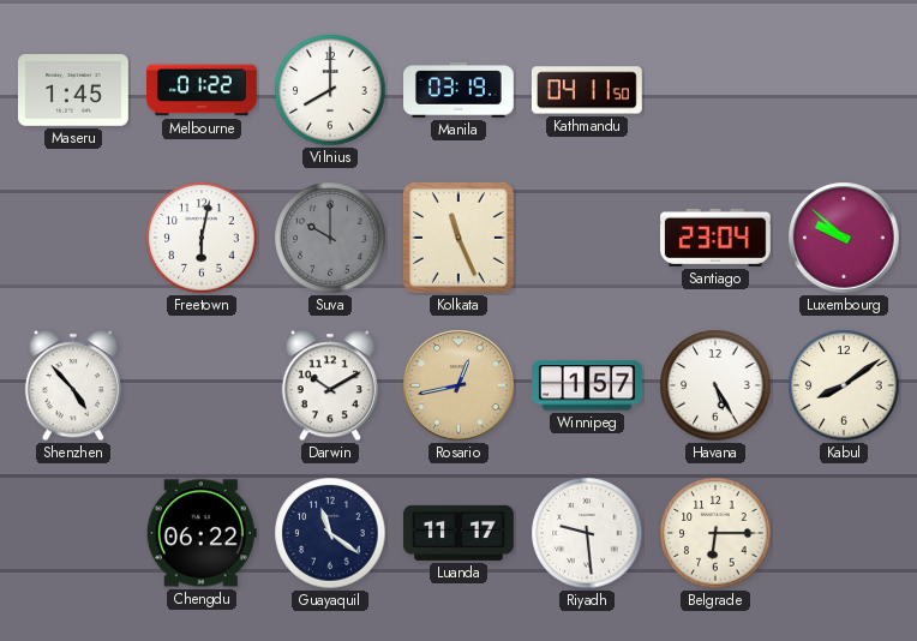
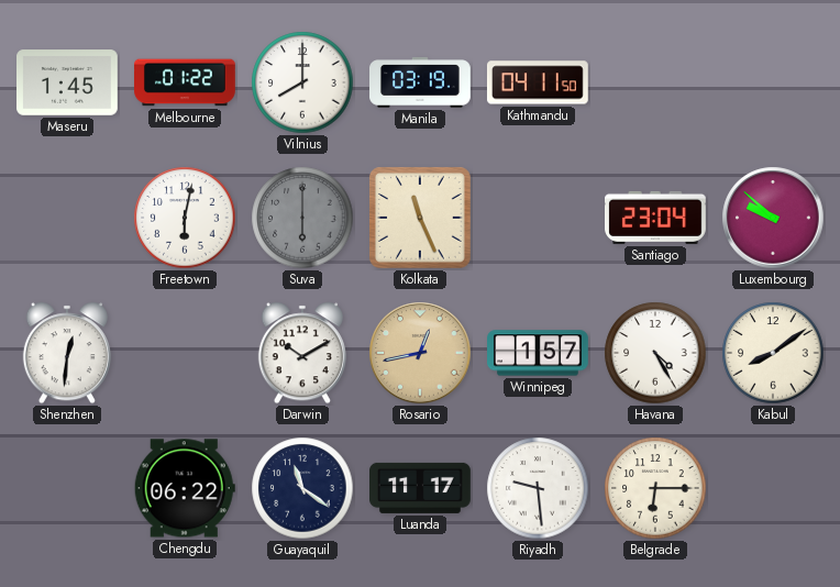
Suva: 10:00 -> 6:00 (302, 218)
Shenzhen: 4:53 -> 12:31 (67, 353)
Havana: 5:25 -> 4:25 (655, 353)
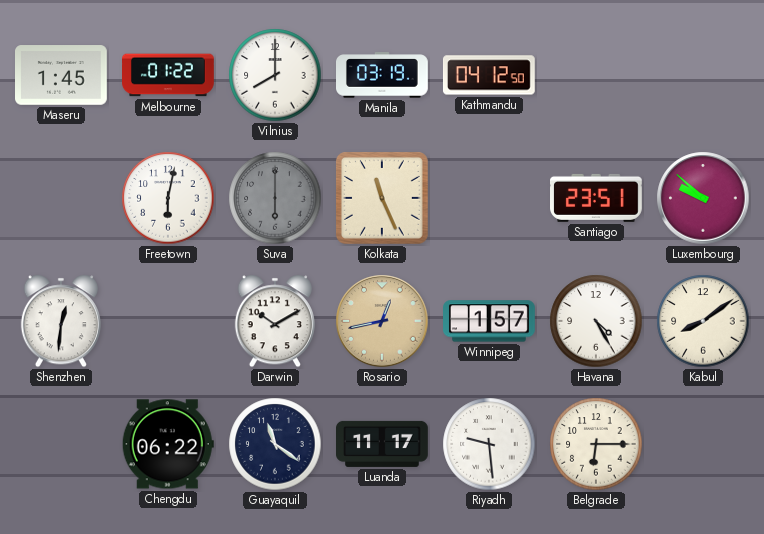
Kathmandu: 04:11 -> 04:12 (489, 75)
Santiago: 23:04 -> 23:51 (597, 198)
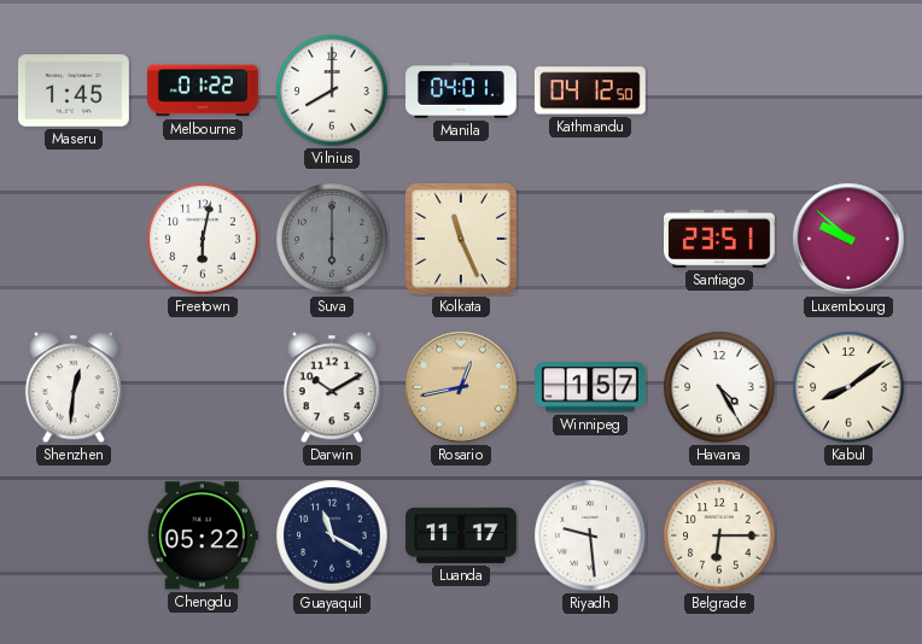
Manila: 03:19 -> 04:01 (462, 90)
Chengdu: 06:22 -> 05:22 (203, 535)
Guayaquil: 11:21 -> 11:20 (332, 535)
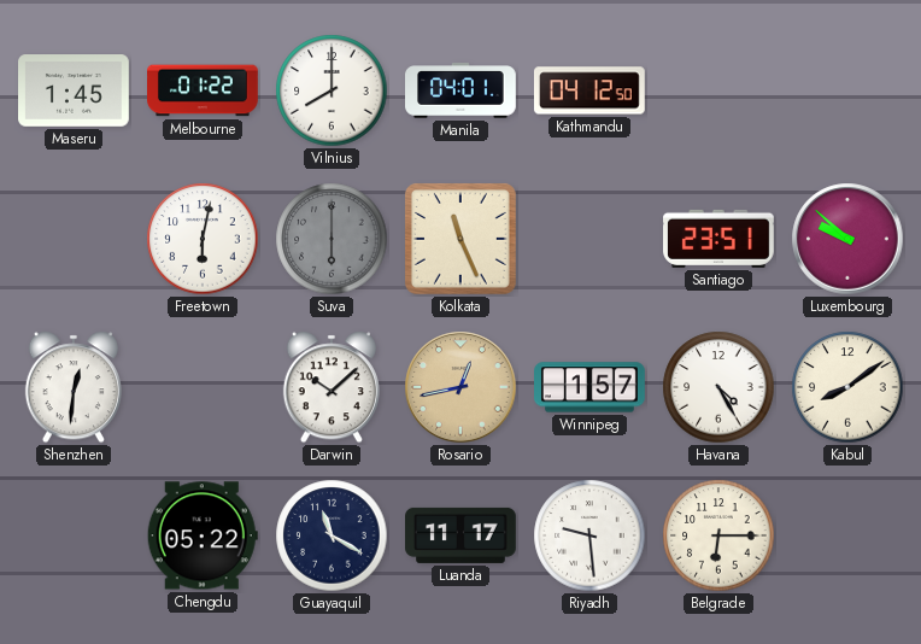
Darwin: 10:10 -> 10:08 (332, 387)
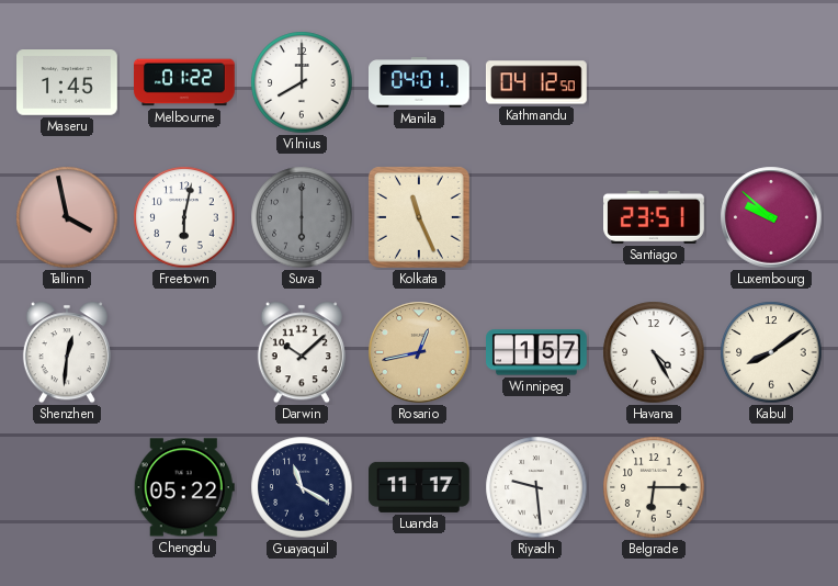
Tallinn: none -> 3:58 (67, 217)
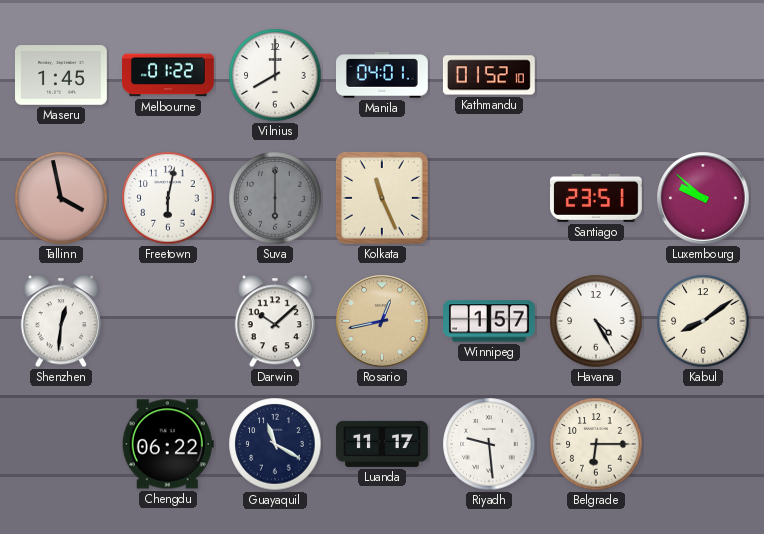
Kathmandu: 04:12 -> 01:52 (489, 75)
Chengdu: 05:22 -> 06:22 (168, 444)
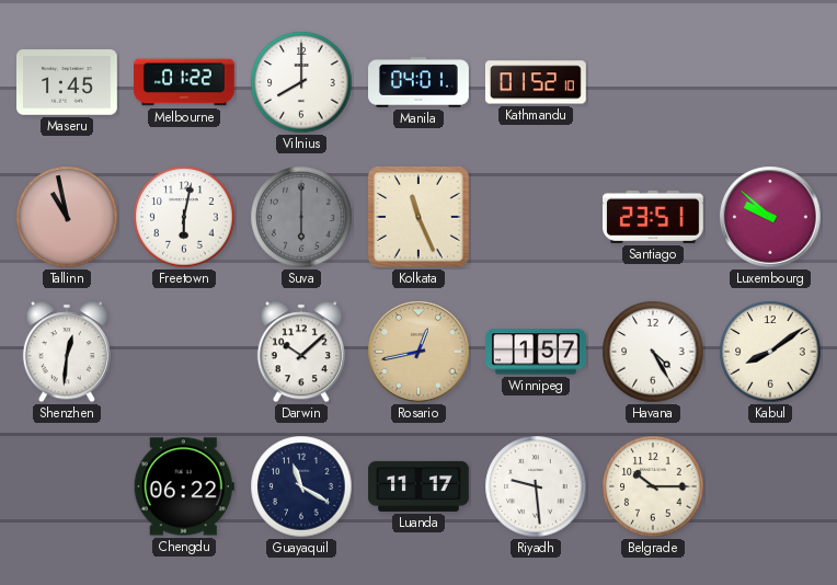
Tallinn: 3:58 -> 10:58 (67, 217)
Belgrade: 6:15 -> 10:15 (653, 486)
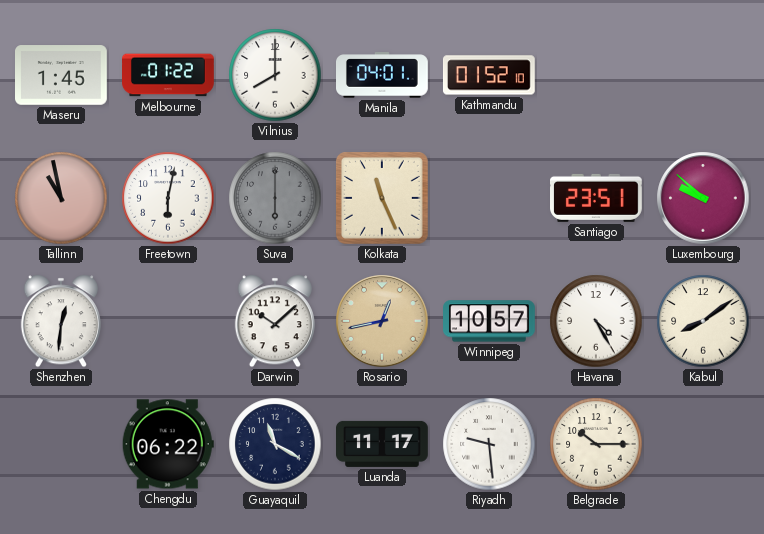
Winnipeg: 1:57 -> 10:57 (490, 321)
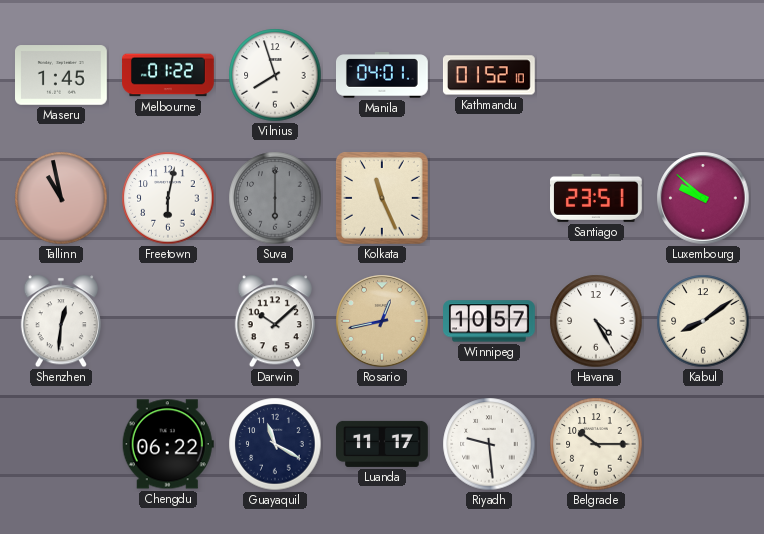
Vilnius: 8:00 -> 7:57 (275, 75)
